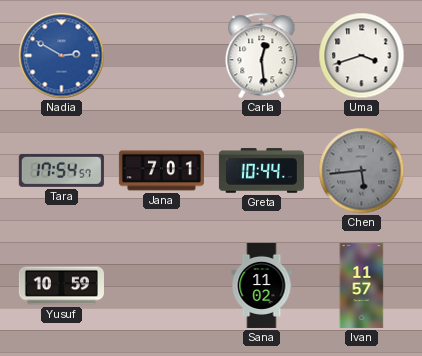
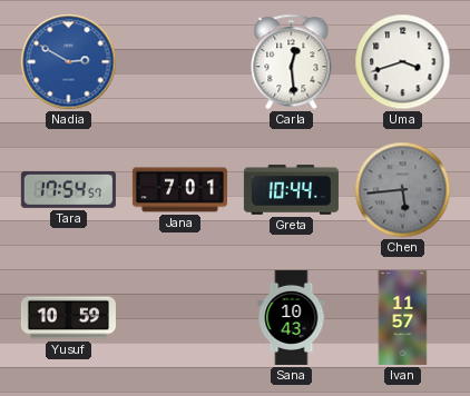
Sana: 11:02 -> 10:43 (292, 317)
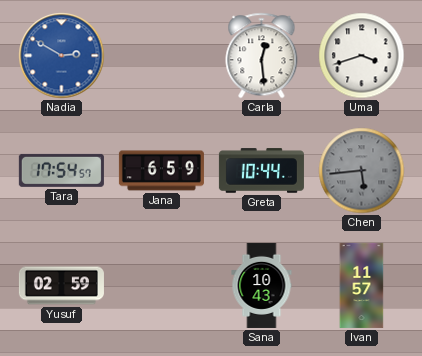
Jana: 7:01 -> 6:59 (161, 171)
Yusuf: 10:59 -> 02:59 (61, 286)
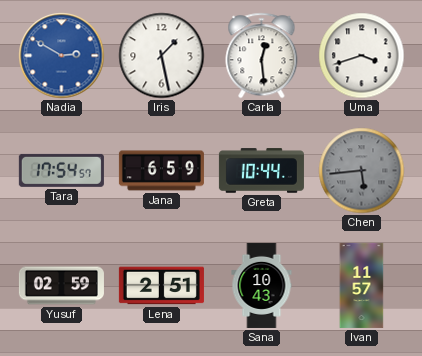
Iris: none -> 1:28 (162, 56)
Lena: none -> 2:51 (161, 286)
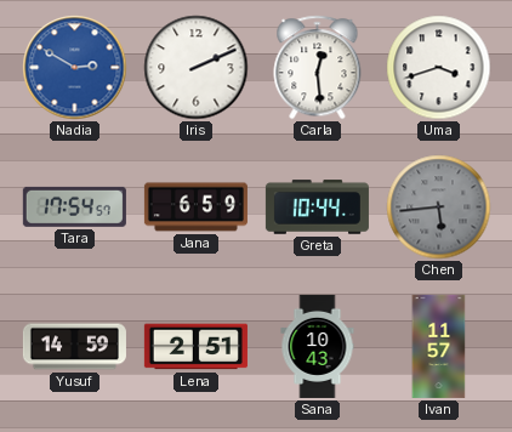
Iris: 1:28 -> 2:11 (197, 68)
Yusuf: 02:59 -> 14:59 (74, 347)
